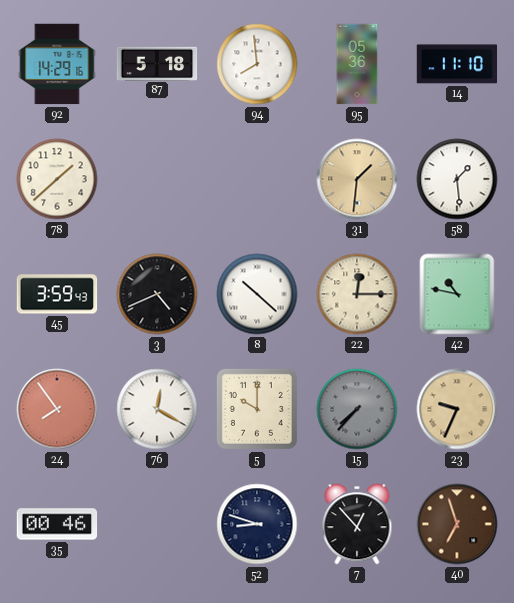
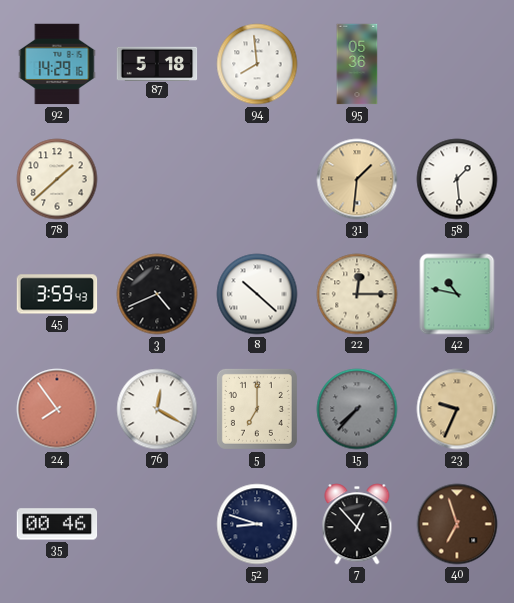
14: 11:10 -> none (457, 64)
5: 10:00 -> 7:00 (257, 409)
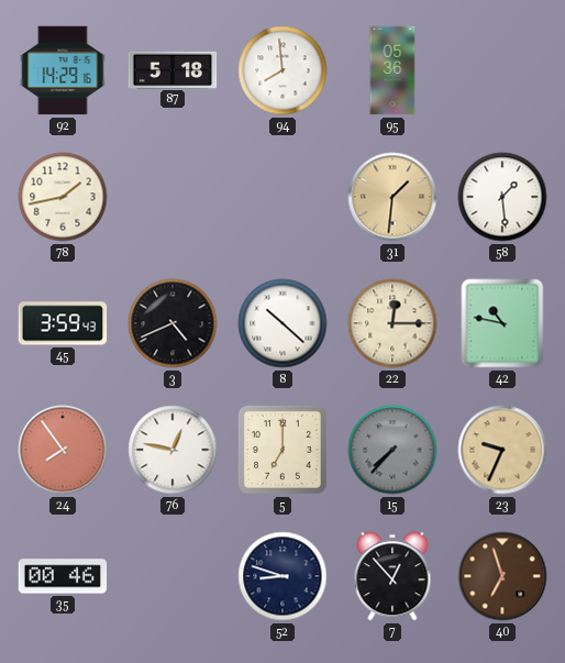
78: 1:38 -> 1:43 (63, 197)
76: 12:20 -> 12:47 (173, 450)
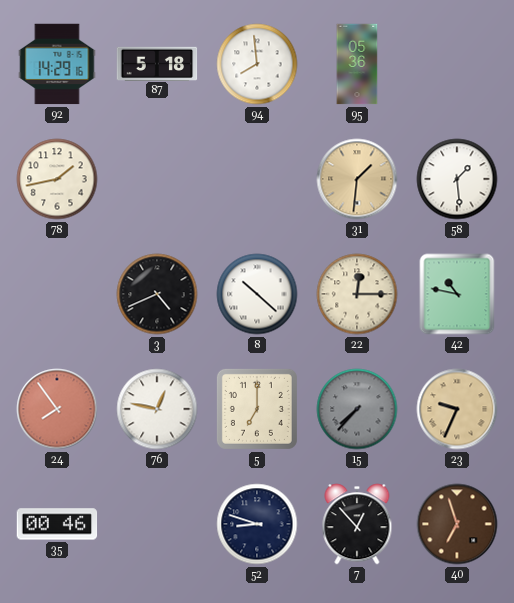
45: 3:59 -> none (63, 323)
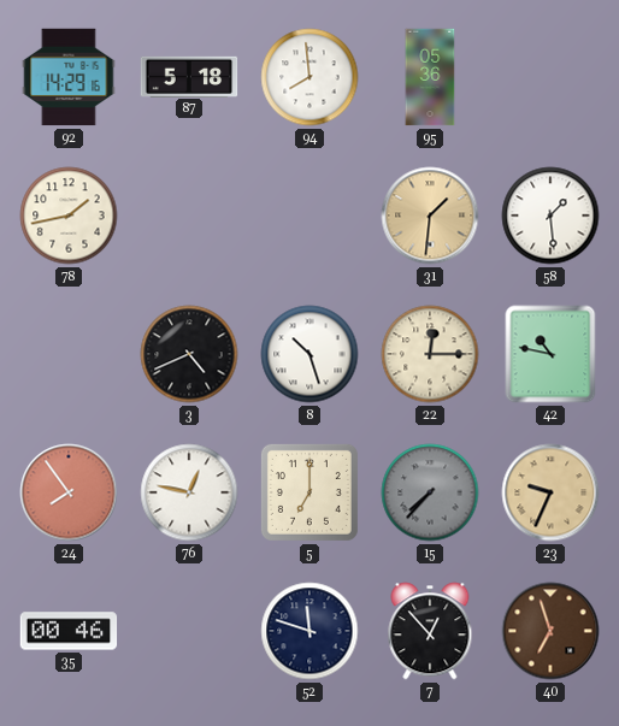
8: 10:22 -> 10:27 (309, 354)
52: 8:48 -> 11:48 (309, 631)
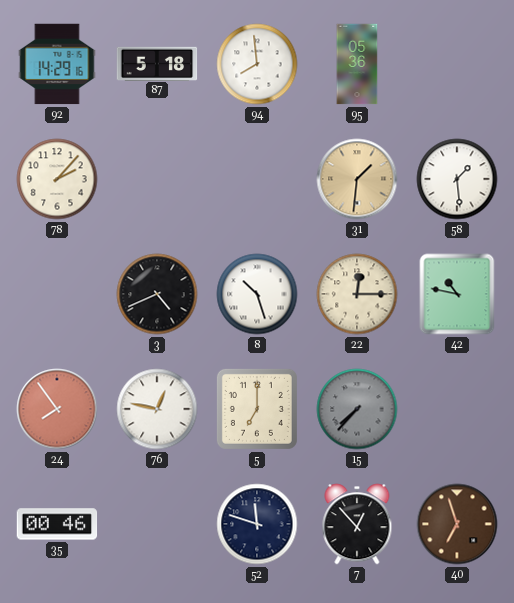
78: 1:43 -> 2:07 (57, 179)
23: 9:34 -> none (550, 492)
